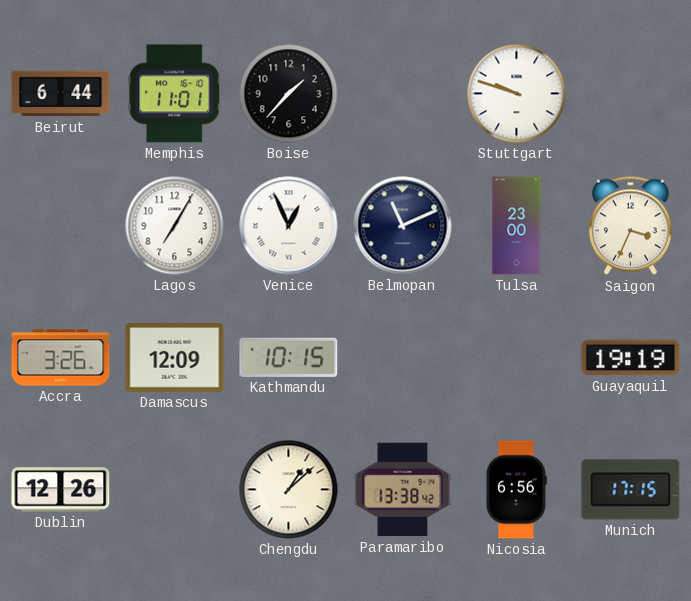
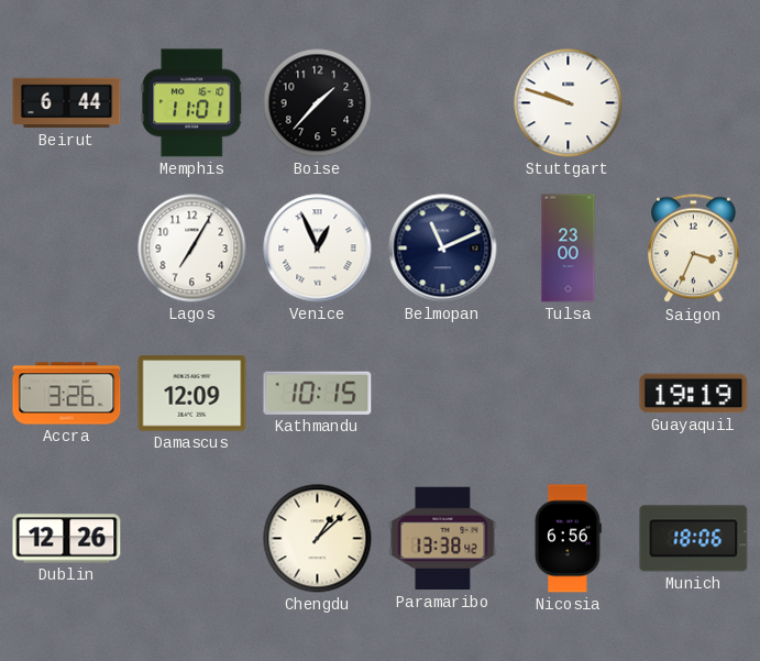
Munich: 17:15 -> 18:06 (694, 539)
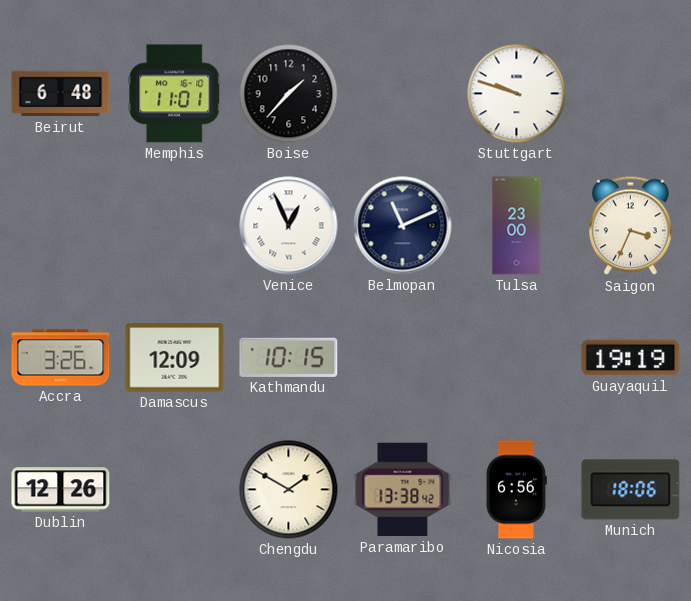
Beirut: 6:44 -> 6:48 (61, 94)
Lagos: 7:05 -> none (192, 249)
Chengdu: 1:08 -> 1:50 (289, 490)
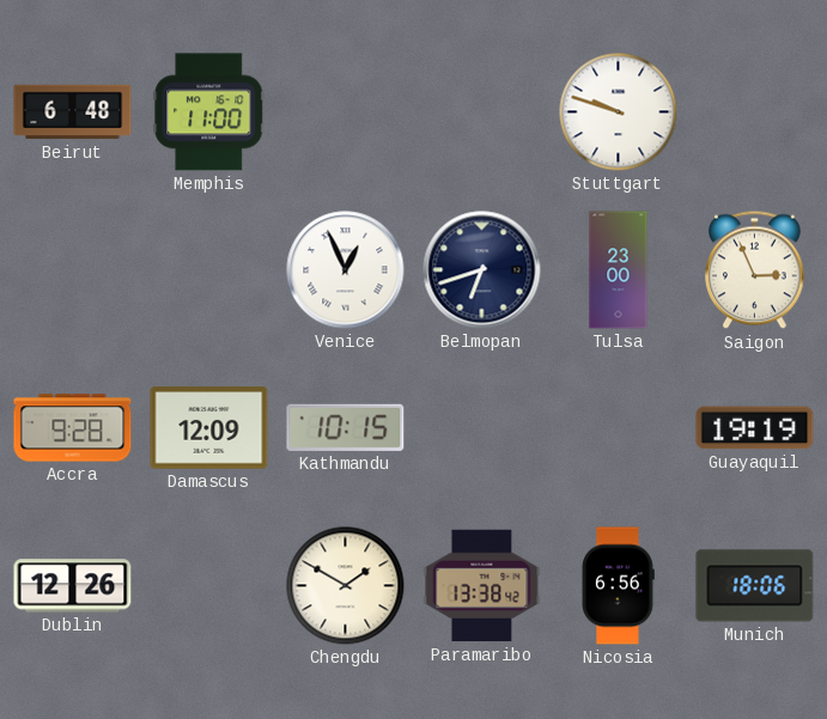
Memphis: 11:01 -> 11:00 (209, 112)
Boise: 1:37 -> none (289, 94)
Belmopan: 11:11 -> 6:42 (482, 270)
Saigon: 3:34 -> 2:56 (755, 270)
Accra: 3:26 -> 9:28 (73, 428)
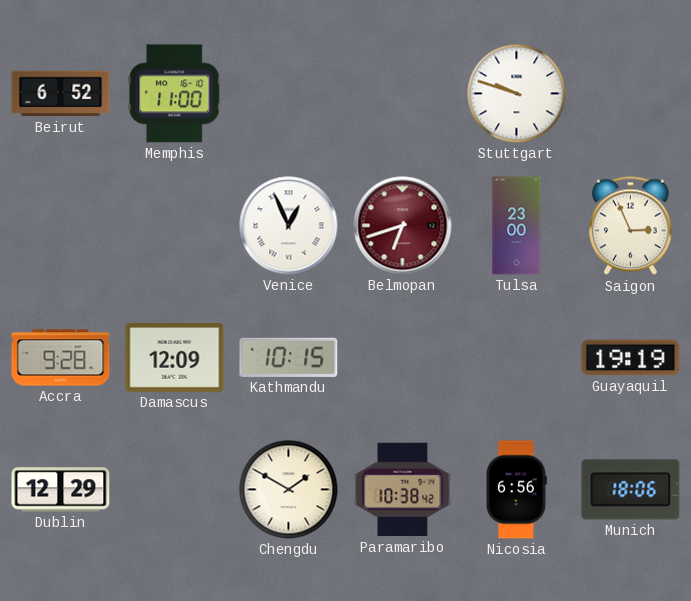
Beirut: 6:48 -> 6:52 (61, 94)
Belmopan dial: navy -> burgundy (403, 226)
Dublin: 12:26 -> 12:29 (61, 490)
Paramaribo: 13:38 -> 10:38 (403, 490)
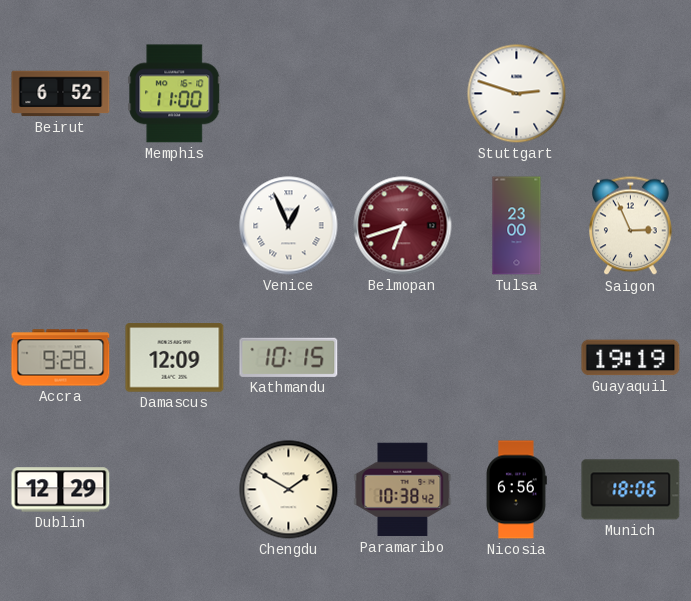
Stuttgart: 9:48 -> 2:48 (517, 94)
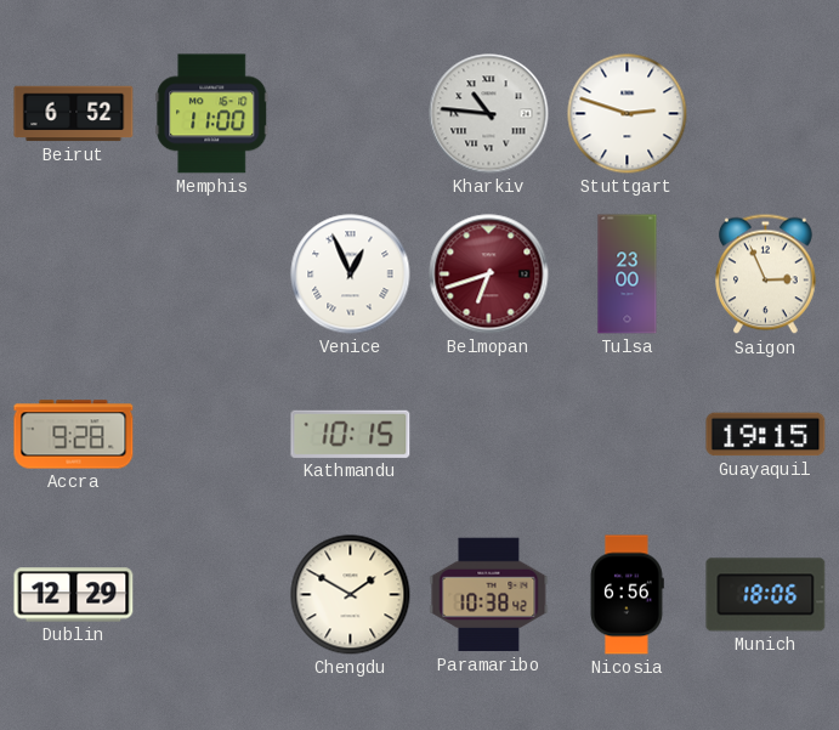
Kharkiv: none -> 10:46 (489, 114)
Damascus: 12:09 -> none (175, 358)
Guayaquil: 19:19 -> 19:15 (766, 435)
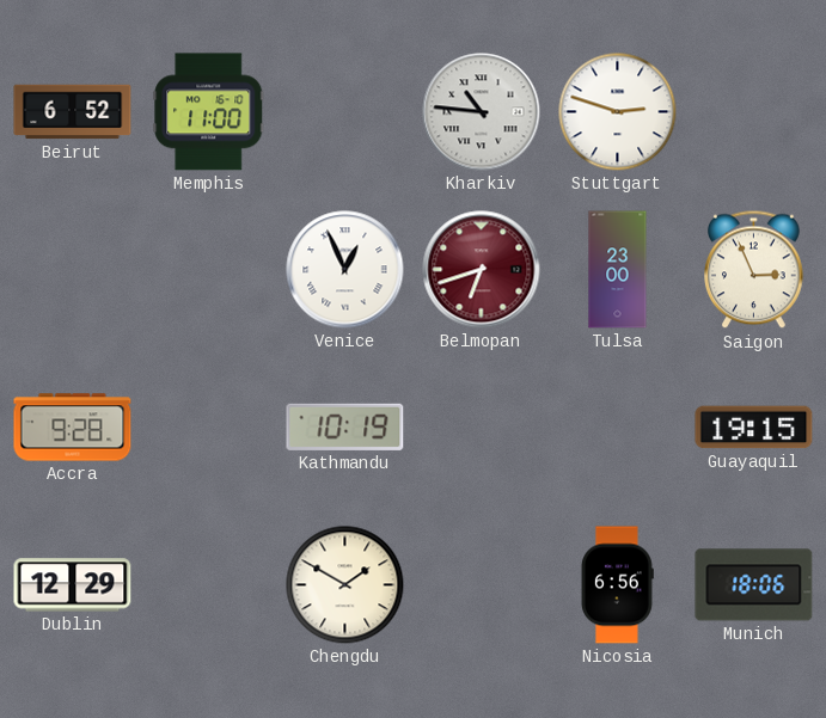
Kathmandu: 10:15 -> 10:19 (345, 426)
Paramaribo: 10:38 -> none (489, 595)
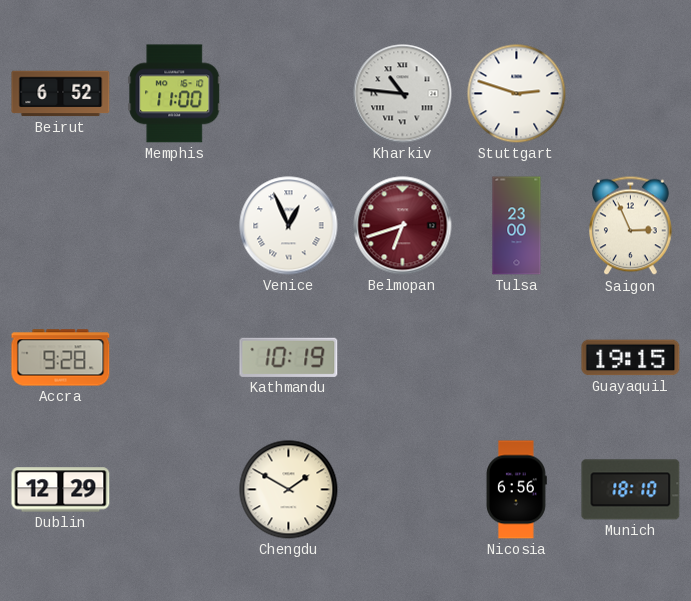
Munich: 18:06 -> 18:10 (631, 490)
